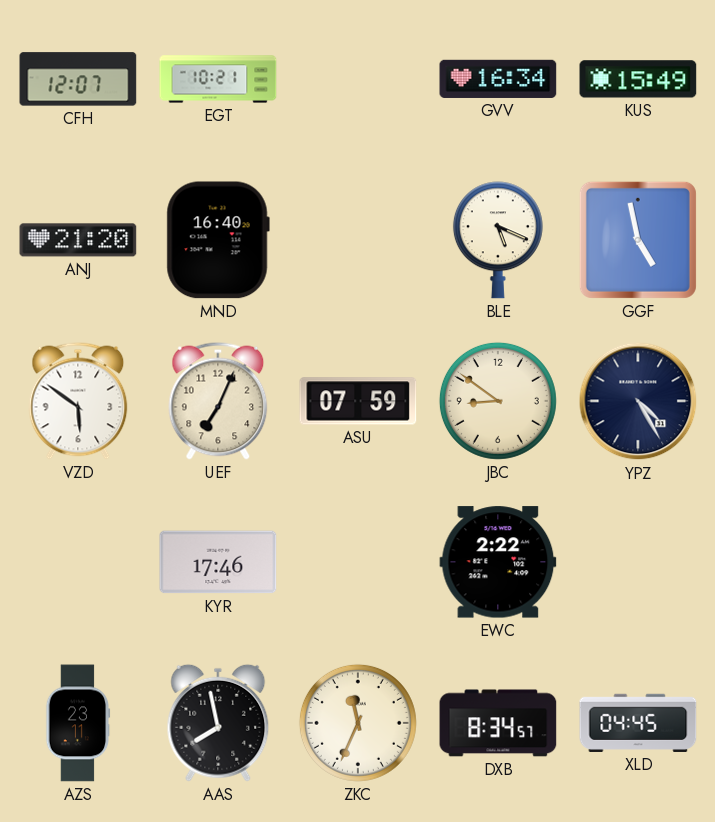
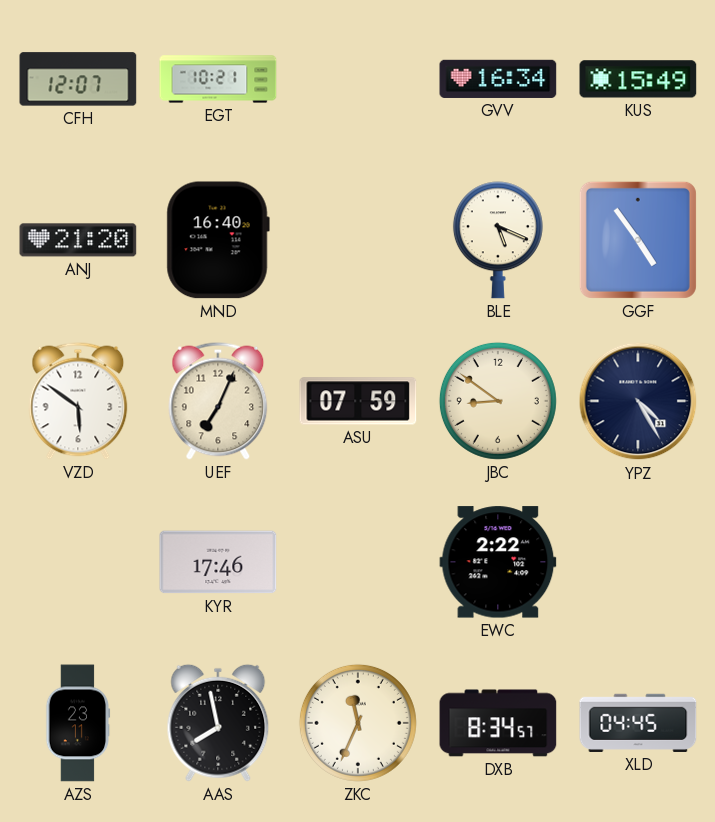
GGF: 4:58 -> 4:54 (638, 240)
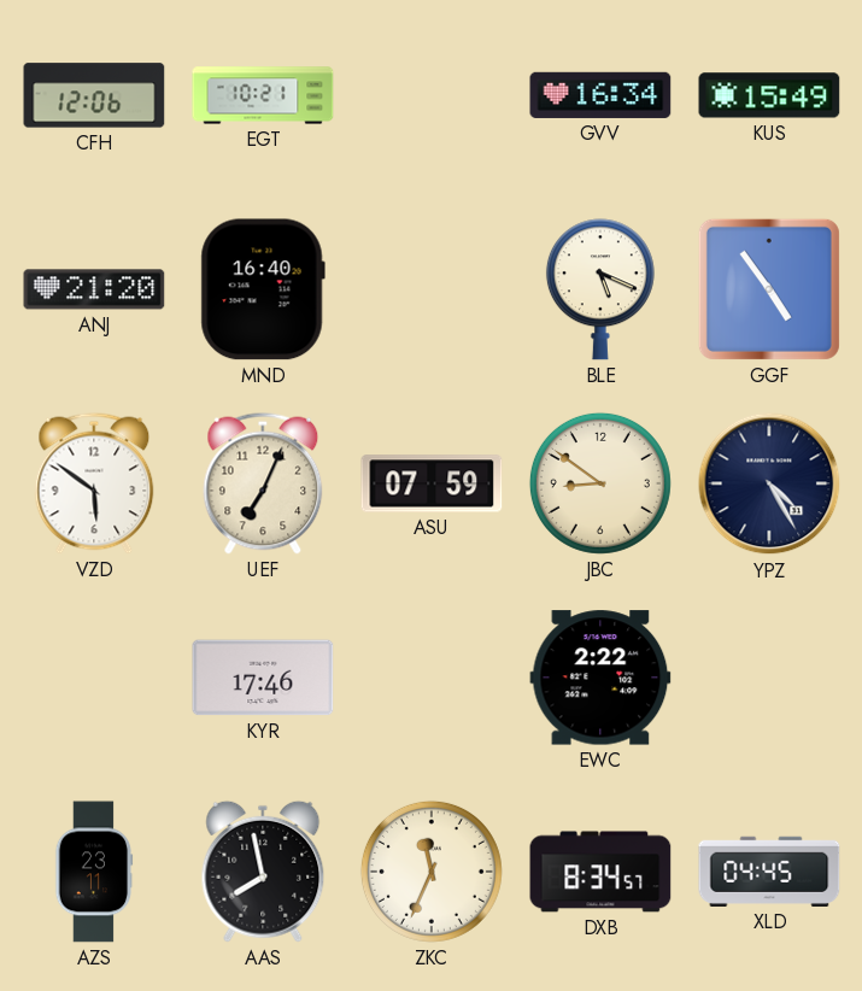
CFH: 12:07 -> 12:06 (94, 95)
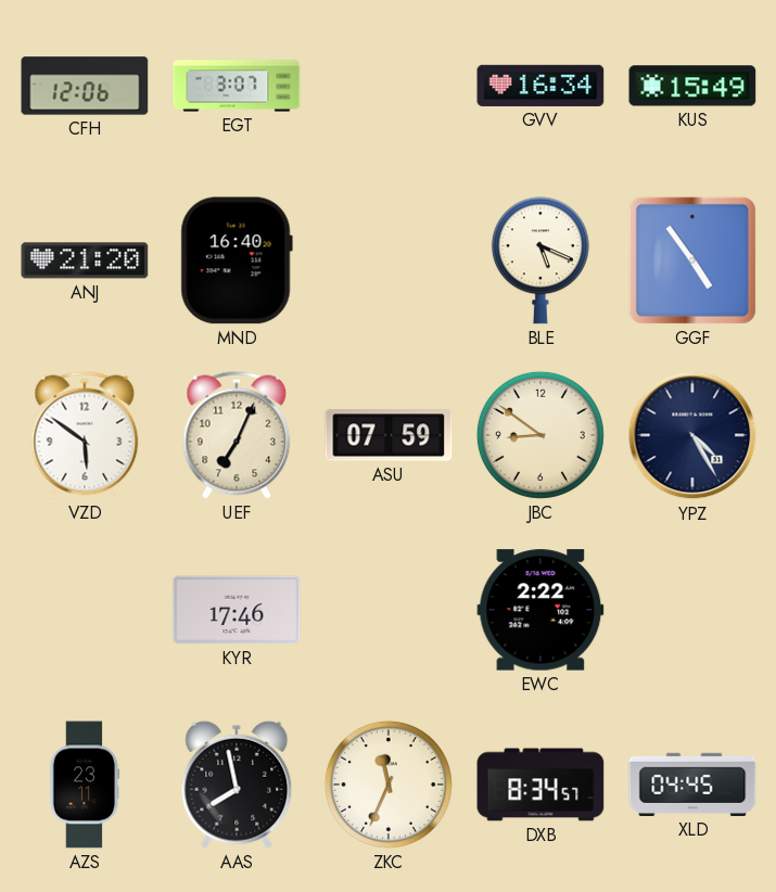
EGT: 10:21 -> 3:07 (237, 86)
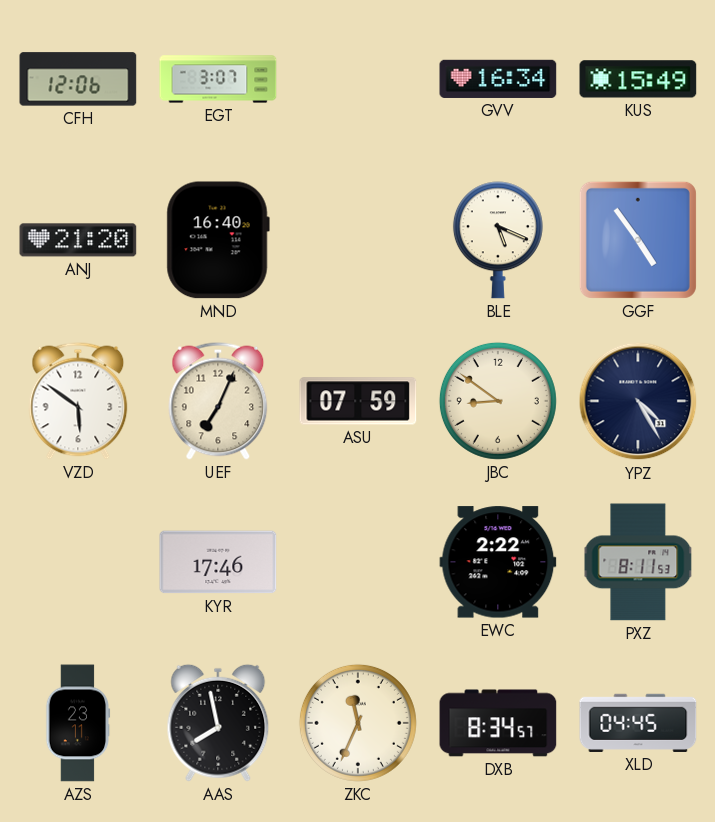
PXZ: none -> 8:11 (638, 562)
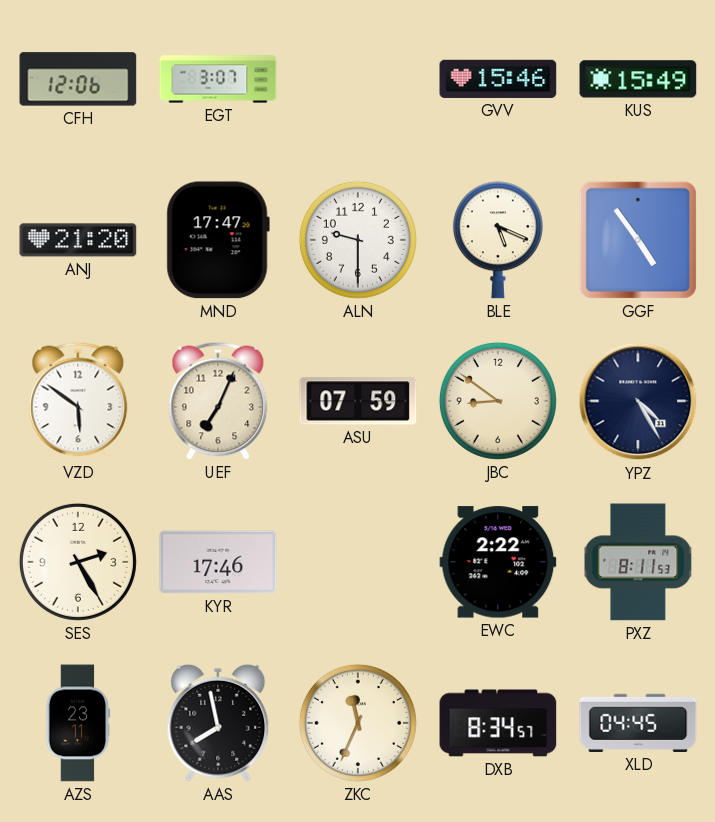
GVV: 16:34 -> 15:46 (498, 79)
MND: 16:40 -> 17:47 (218, 240)
ALN: none -> 9:30 (358, 240)
SES: none -> 2:25 (78, 562)
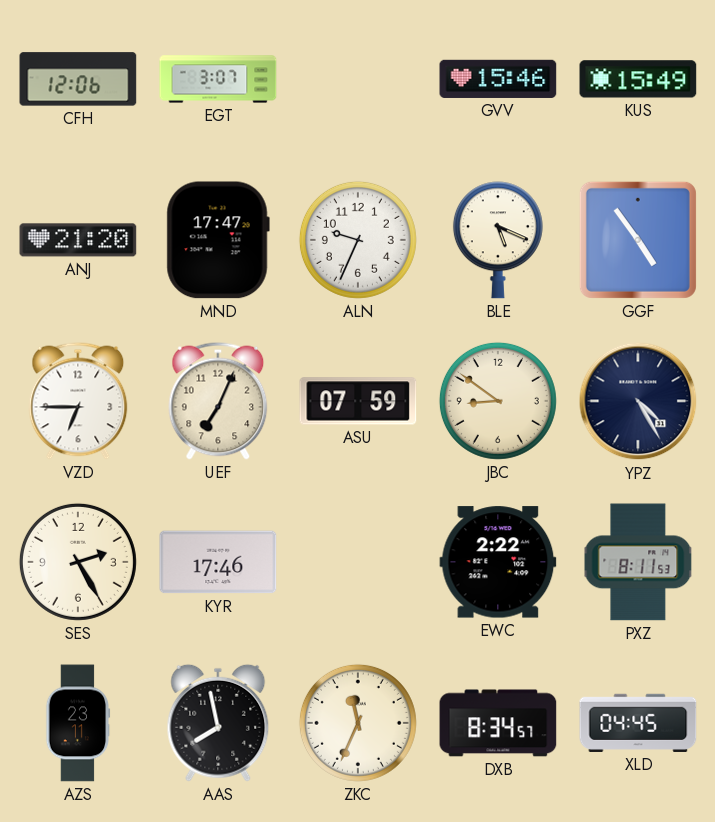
ALN: 9:30 -> 9:34 (358, 240)
VZD: 5:51 -> 6:45 (78, 401)
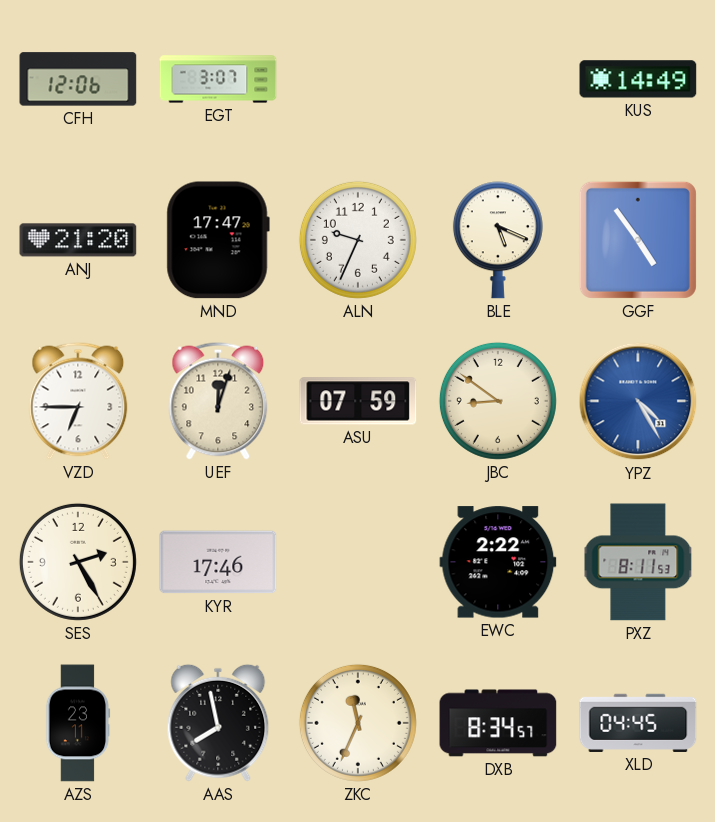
GVV: 15:46 -> none (498, 79)
KUS: 15:49 -> 14:49 (638, 79)
UEF: 7:04 -> 12:03 (218, 401)
YPZ dial: navy -> blue (638, 401)
